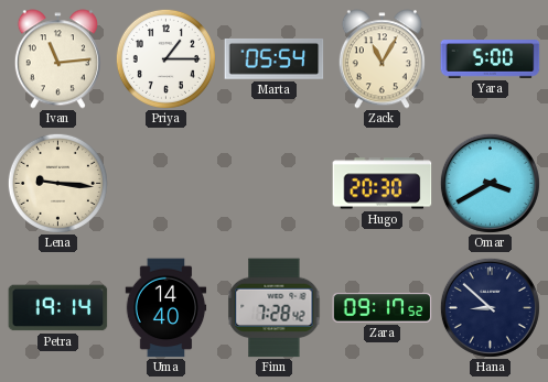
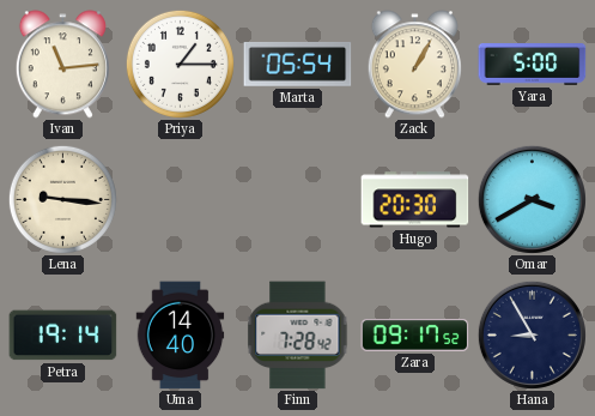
Zack: 11:05 -> 1:05 (414, 65)
Hana: 8:52 -> 8:55 (532, 334)
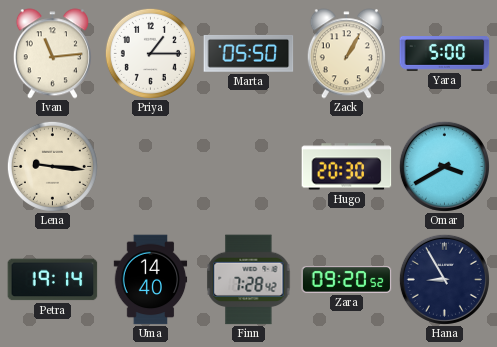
Marta: 05:54 -> 05:50 (249, 53)
Zara: 09:17 -> 09:20 (347, 280)
